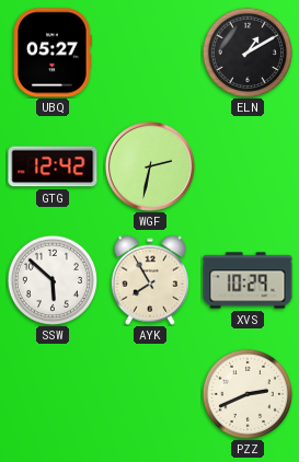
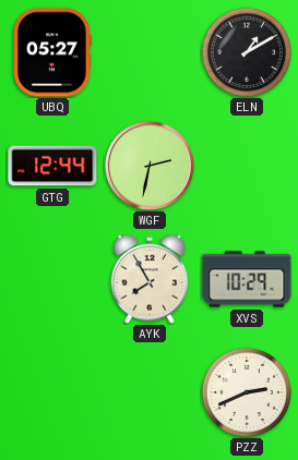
GTG: 12:42 -> 12:44 (52, 166)
SSW: 5:52 -> none (51, 279)
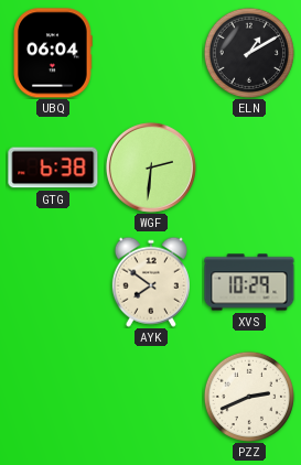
UBQ: 05:27 -> 06:04 (53, 53)
GTG: 12:44 -> 6:38 (53, 167)
WGF: 2:32 -> 2:31 (151, 167)
AYK: 7:55 -> 7:51 (151, 282)
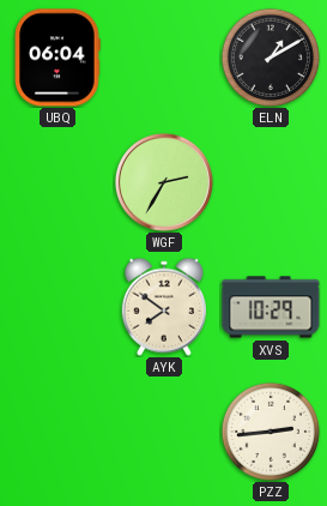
GTG: 6:38 -> none (53, 167)
WGF: 2:31 -> 2:35 (164, 182)
PZZ: 2:41 -> 2:44 (270, 430)
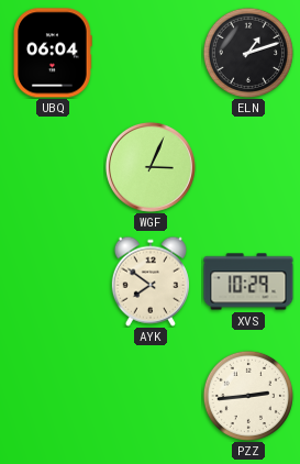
ELN: 1:10 -> 1:12 (247, 52)
WGF: 2:35 -> 3:04 (151, 167)
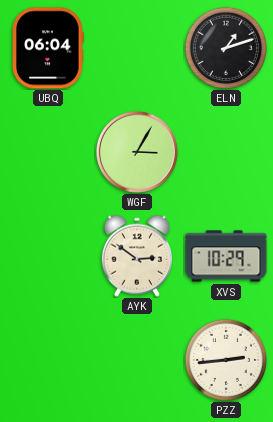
WGF: 3:04 -> 3:05 (137, 152)
AYK: 7:51 -> 2:51 (137, 256)
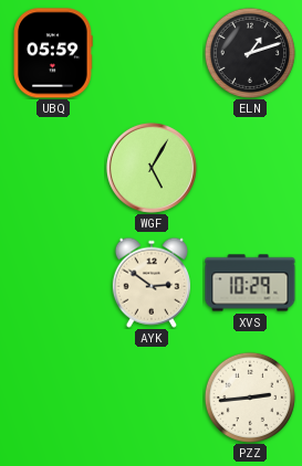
UBQ: 06:04 -> 05:59 (53, 53)
WGF: 3:05 -> 5:05 (152, 168)
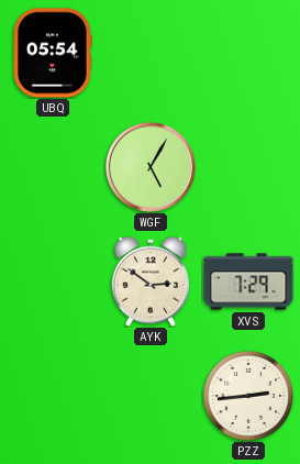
UBQ: 05:59 -> 05:54 (53, 53)
ELN: 1:12 -> none (249, 52)
XVS: 10:29 -> 7:29 (248, 281)
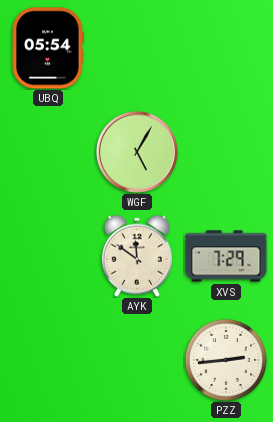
AYK: 2:51 -> 11:51 (137, 256)
